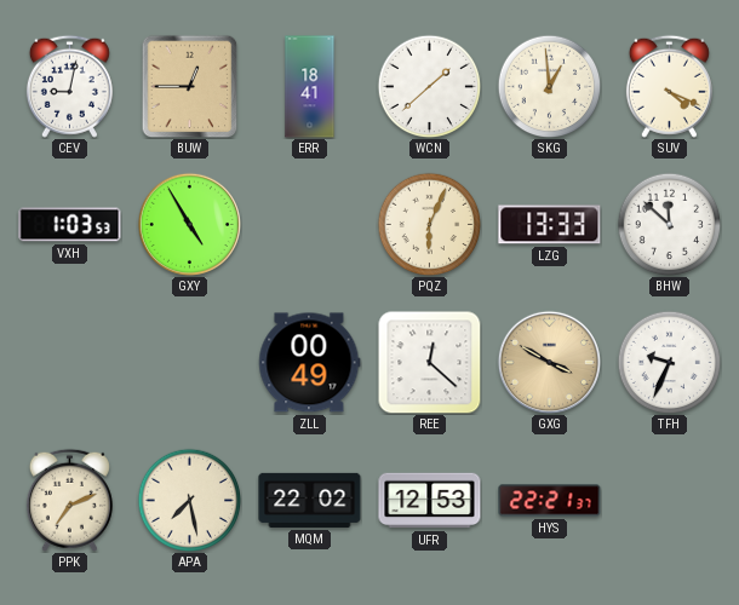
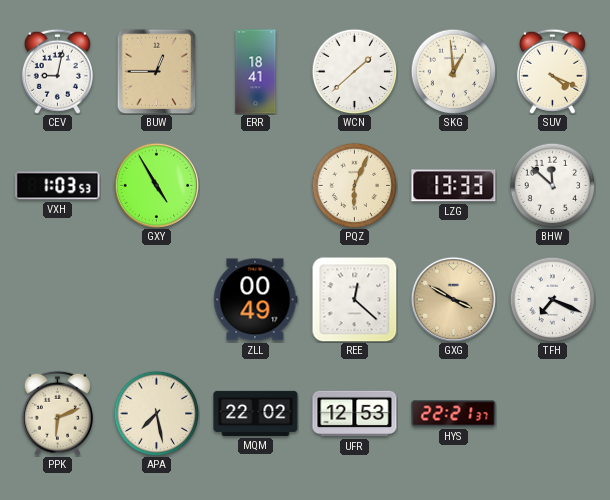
TFH: 9:34 -> 7:19 (552, 299)
PPK: 7:11 -> 6:11 (57, 413)
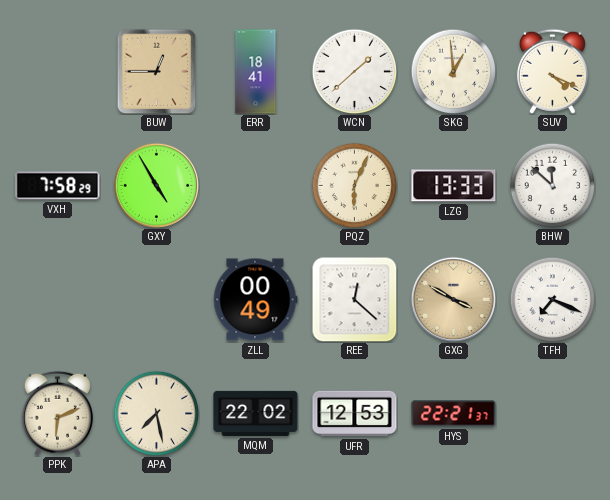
CEV: 9:02 -> none (57, 71)
VXH: 1:03 -> 7:58 (58, 186)
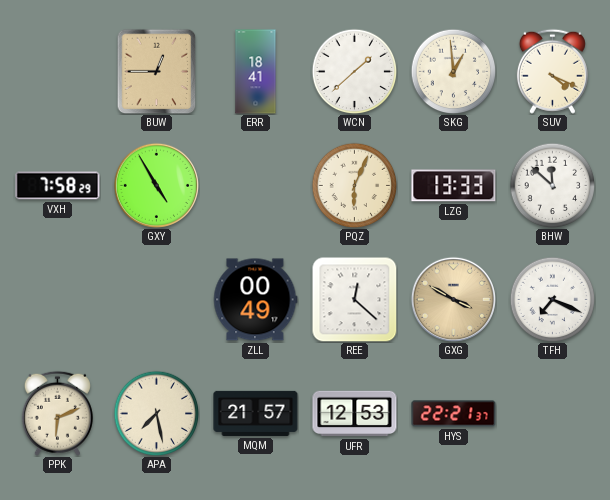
MQM: 22:02 -> 21:57 (256, 413)
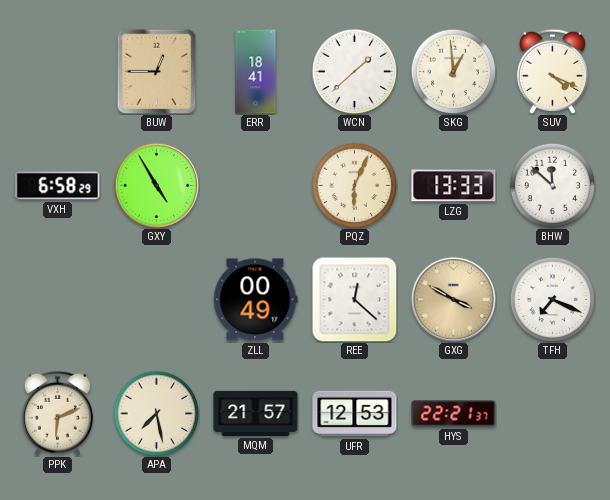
VXH: 7:58 -> 6:58 (58, 186)
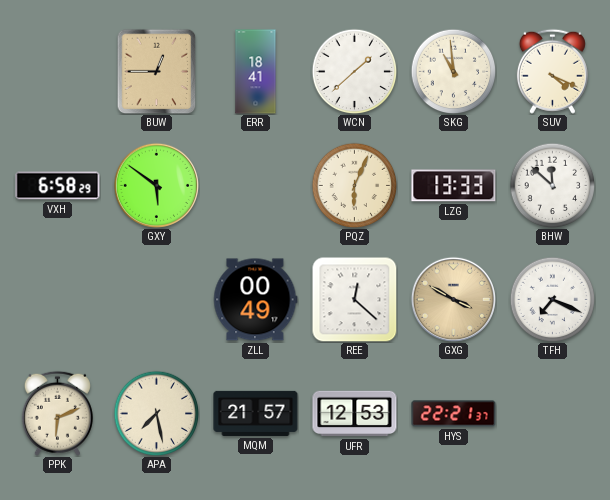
SKG: 12:59 -> 10:59 (453, 71)
GXY: 4:55 -> 5:51 (156, 185)
